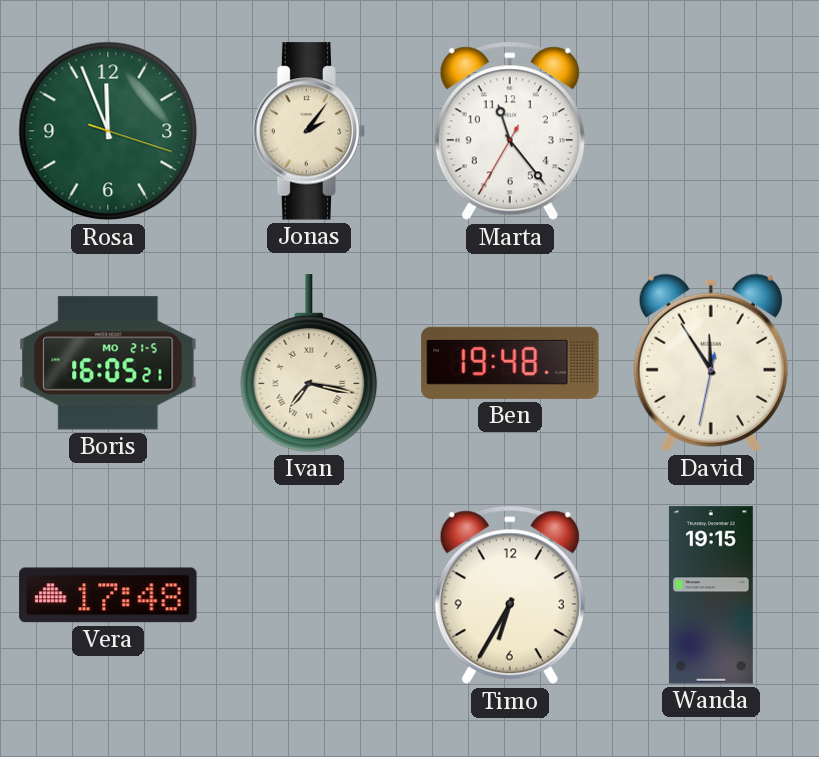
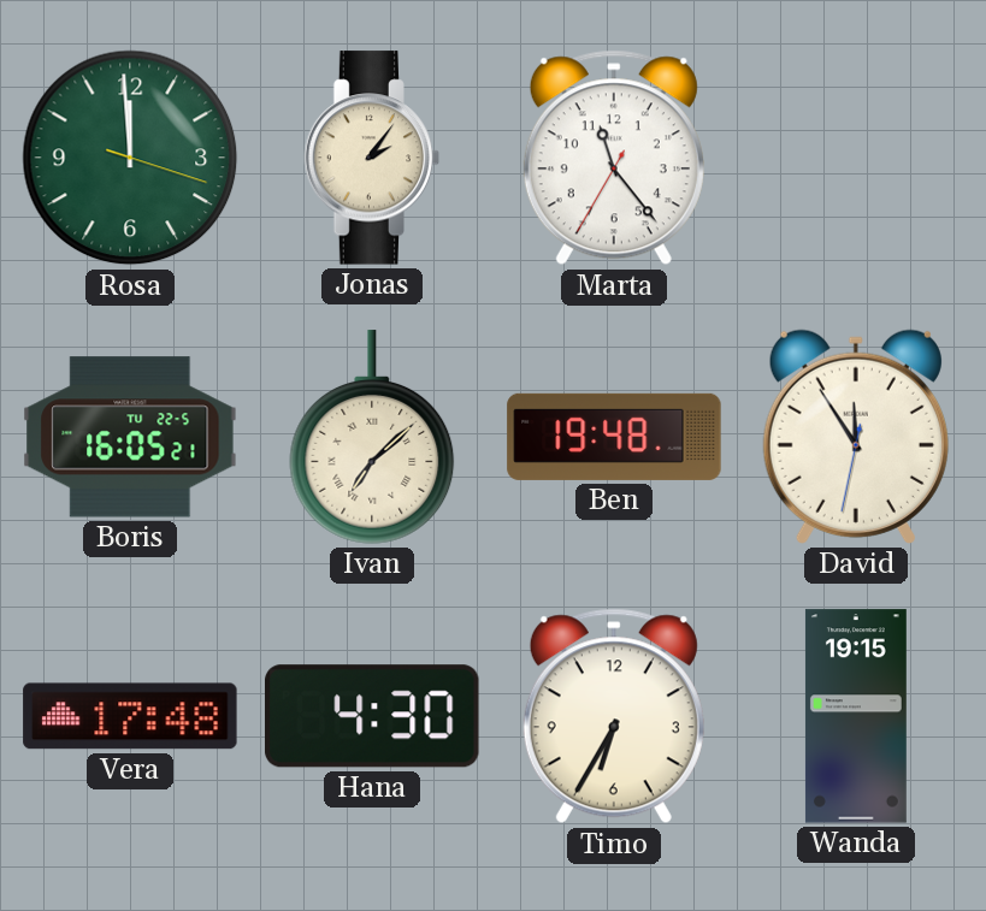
Rosa: 11:56 -> 11:59 (130, 158)
Boris date: MO 21-5 -> TU 22-5 (130, 437)
Ivan: 7:17 -> 7:08 (372, 437)
Hana: none -> 4:30 (373, 716)
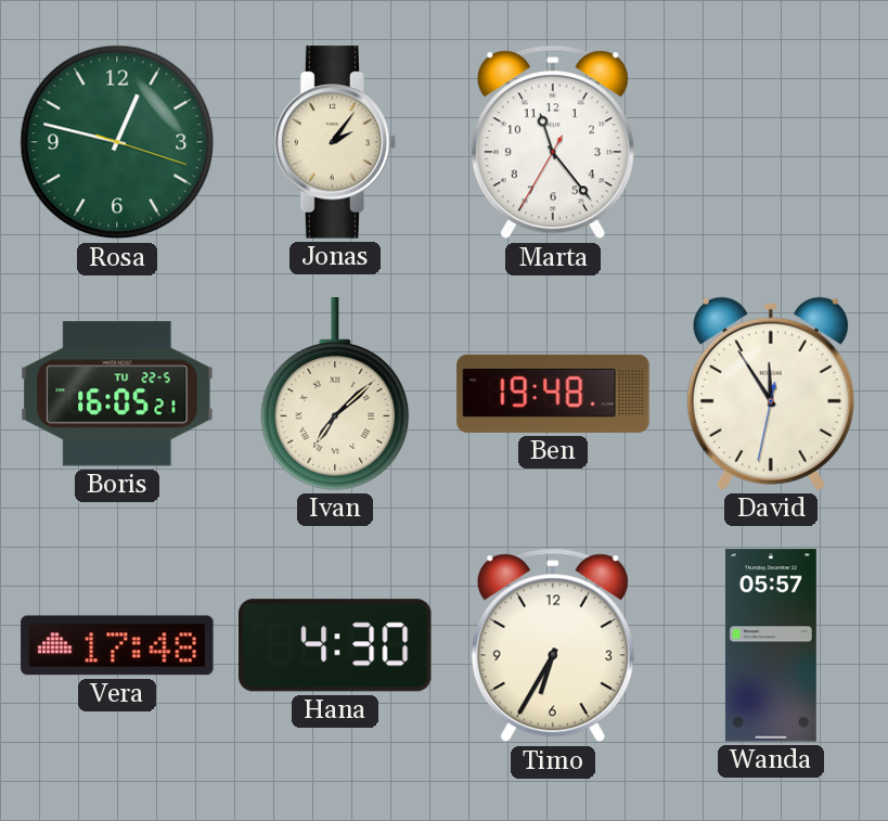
Rosa: 11:59 -> 12:47 (117, 142)
Wanda: 19:15 -> 05:57 (771, 645)
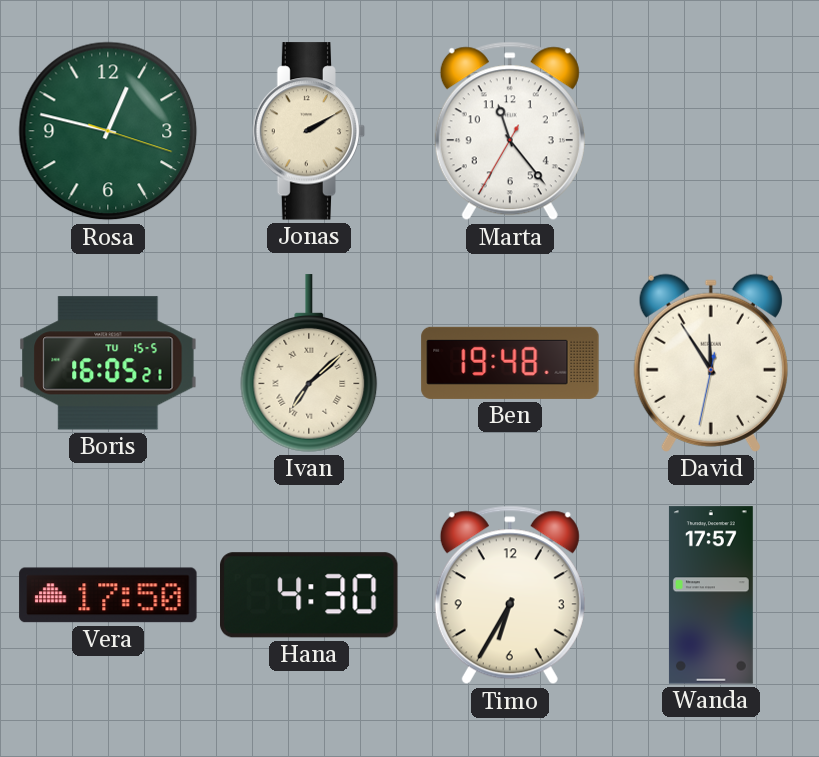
Jonas: 2:06 -> 2:10 (309, 131)
Boris date: TU 22-5 -> TU 15-5 (108, 363)
Vera: 17:48 -> 17:50 (108, 595)
Wanda: 05:57 -> 17:57 (711, 595)
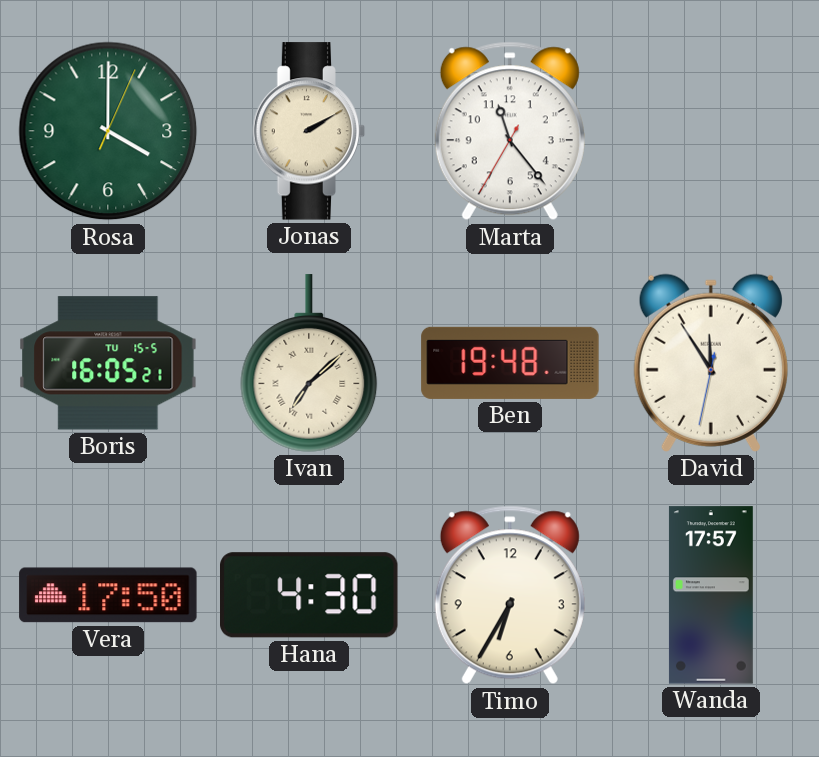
Rosa: 12:47 -> 4:00 (108, 131)
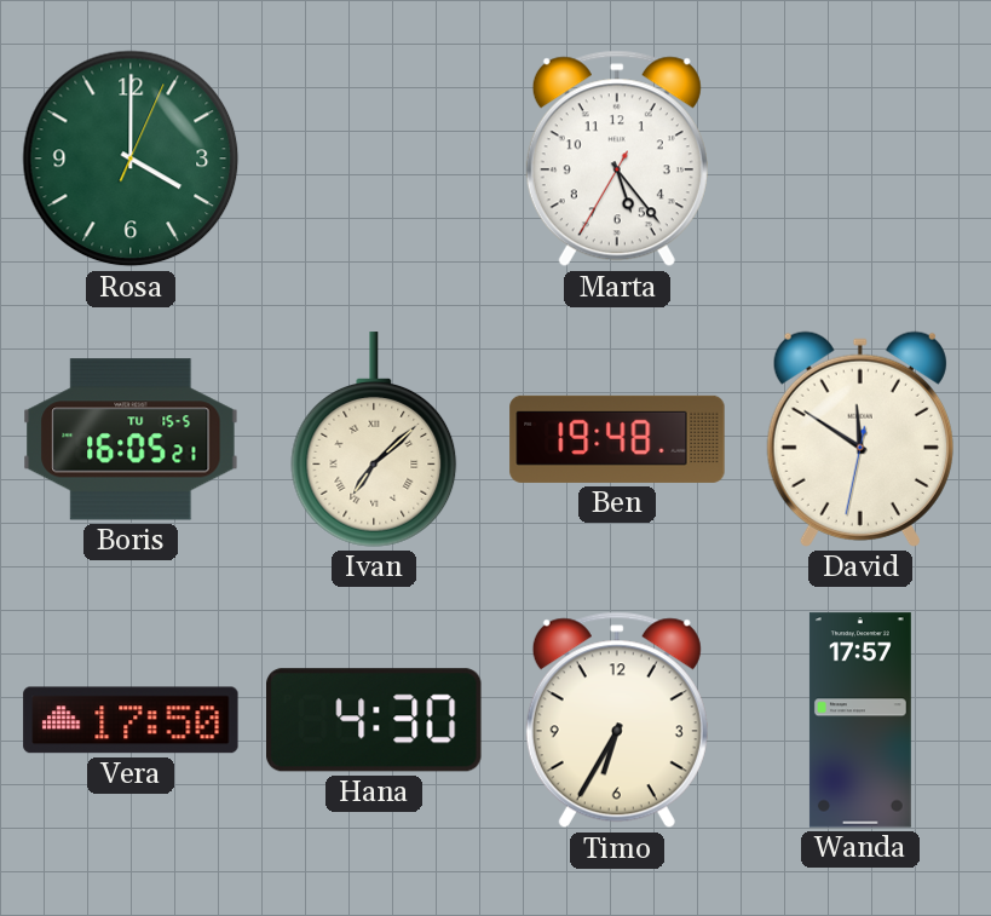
Jonas: 2:10 -> none (309, 131)
Marta: 11:23 -> 5:23 (617, 159)
David: 11:54 -> 11:50 (860, 439)
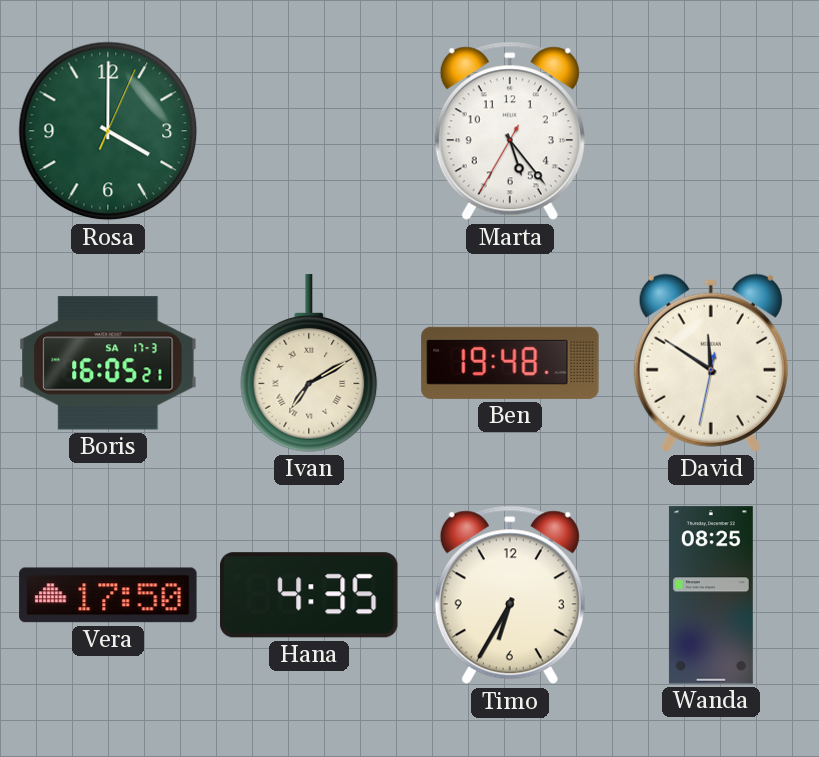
Boris date: TU 15-5 -> SA 17-3 (108, 363)
Ivan: 7:08 -> 7:10 (309, 363)
Hana: 4:30 -> 4:35 (310, 595)
Wanda: 17:57 -> 08:25 (711, 595)
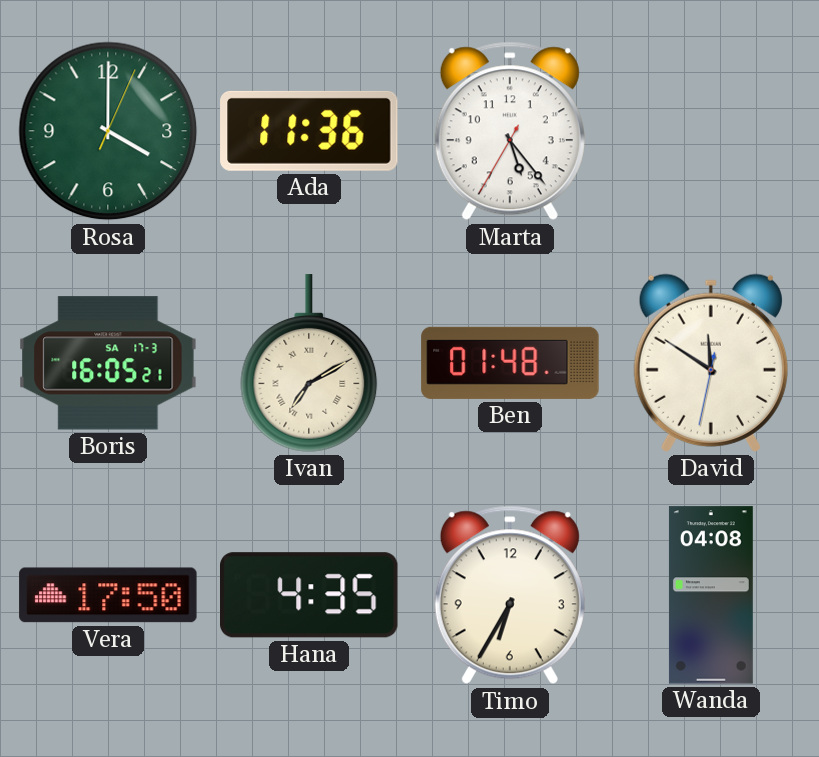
Ada: none -> 11:36 (309, 131)
Ben: 19:48 -> 01:48 (510, 363)
Wanda: 08:25 -> 04:08 (711, 595)
